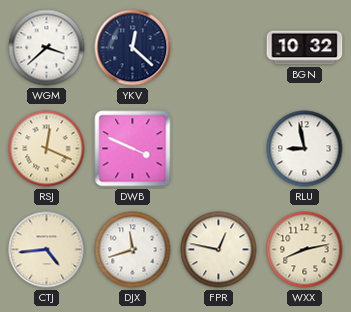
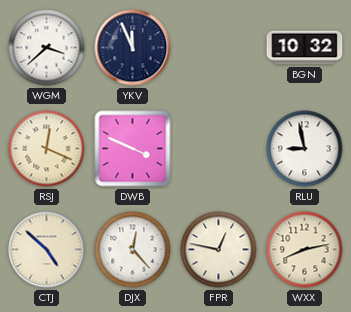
YKV: 12:22 -> 11:56 (133, 48)
CTJ: 4:44 -> 4:52 (47, 250)
DJX: 11:42 -> 12:23 (133, 250)
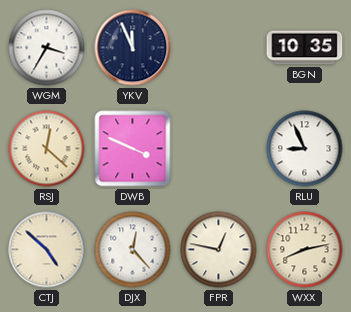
WGM: 3:38 -> 3:35 (47, 48)
BGN: 10:32 -> 10:35 (305, 48)
RSJ: 12:19 -> 12:22 (47, 149)
RLU: 8:58 -> 8:56 (305, 149)
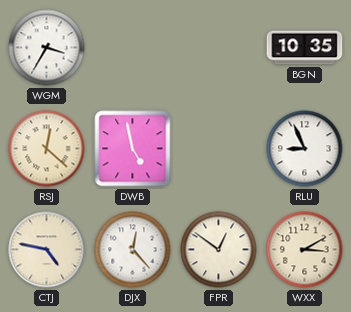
YKV: 11:56 -> none (133, 48)
DWB: 3:49 -> 4:58 (133, 149)
CTJ: 4:52 -> 4:47 (47, 250)
FPR: 12:47 -> 12:51 (219, 250)
WXX: 8:13 -> 3:10 (305, 250)
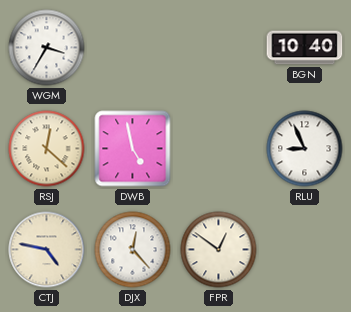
BGN: 10:35 -> 10:40 (305, 48)
WXX: 3:10 -> none (305, 250)
